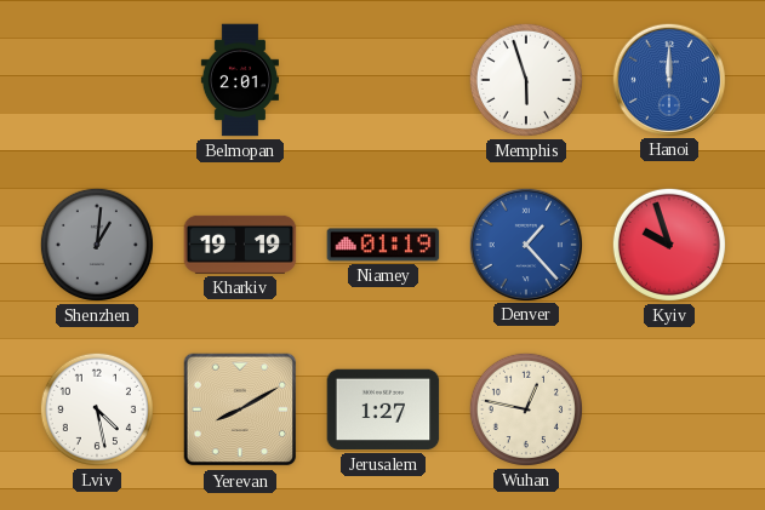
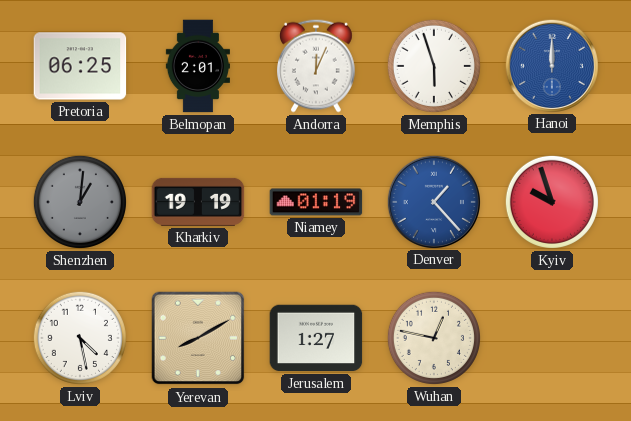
Pretoria: none -> 06:25 (80, 66)
Andorra: none -> 12:04 (317, 66)
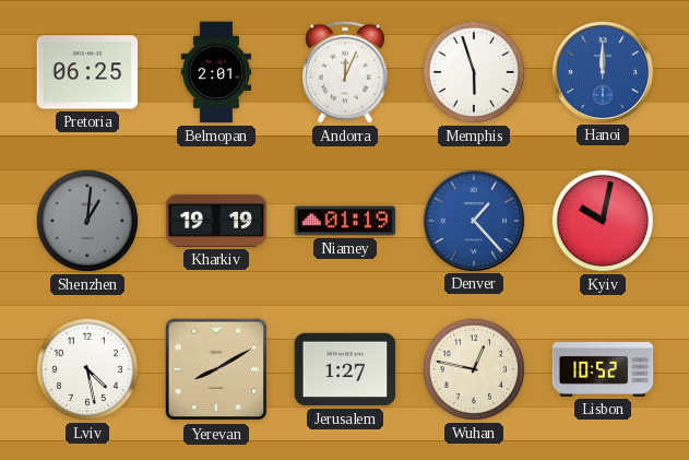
Kyiv: 9:57 -> 10:02 (603, 221)
Lisbon: none -> 10:52 (603, 370)
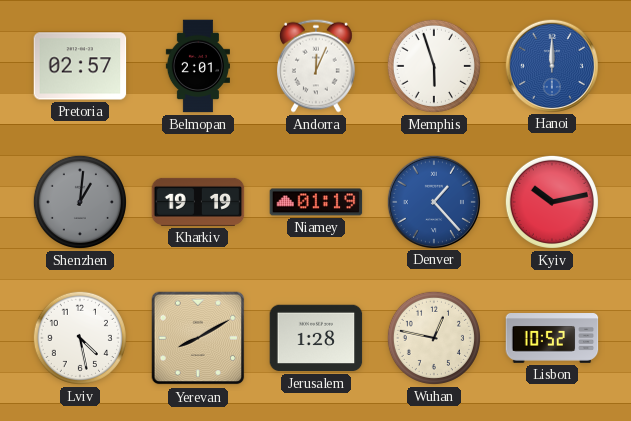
Pretoria: 06:25 -> 02:57 (80, 66)
Kyiv: 10:02 -> 10:13 (552, 202)
Jerusalem: 1:27 -> 1:28 (316, 338)
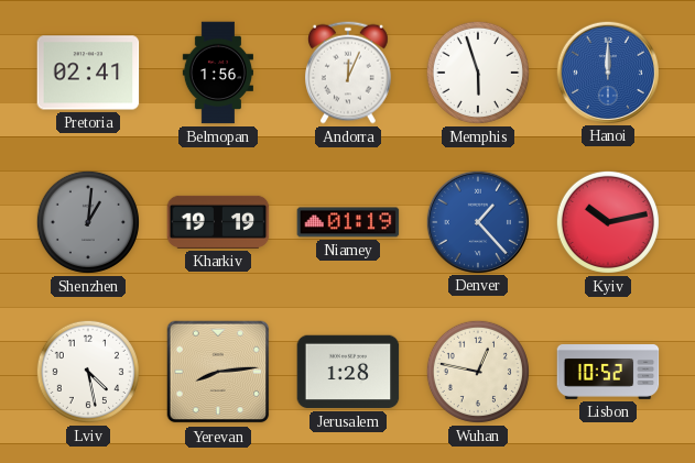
Pretoria: 02:57 -> 02:41 (88, 73)
Belmopan: 2:01 -> 1:56 (218, 73)
Yerevan: 8:10 -> 8:14 (218, 372)
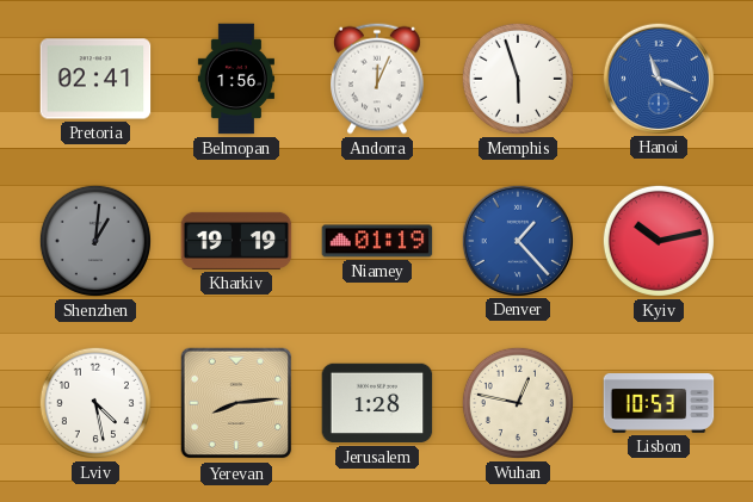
Hanoi: 12:00 -> 11:19 (658, 78)
Lisbon: 10:52 -> 10:53 (659, 404)
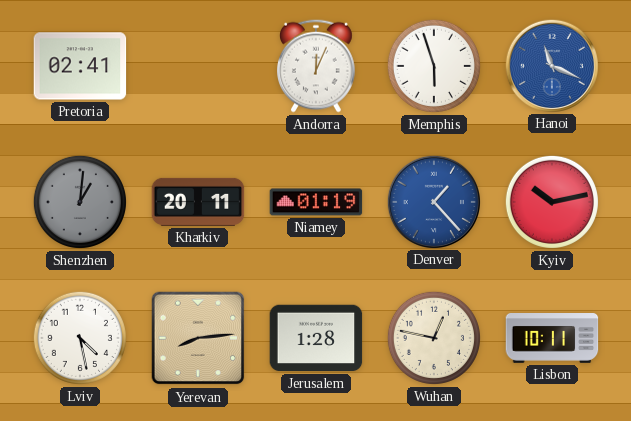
Belmopan: 1:56 -> none (236, 79)
Kharkiv: 19:19 -> 20:11 (198, 202)
Lisbon: 10:53 -> 10:11 (552, 339)
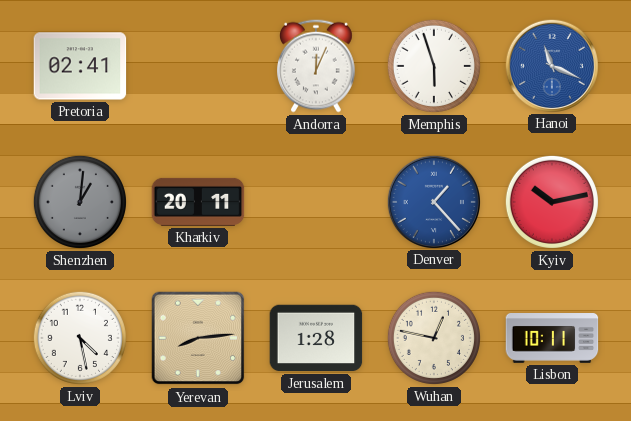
Niamey: 01:19 -> none (316, 202)
